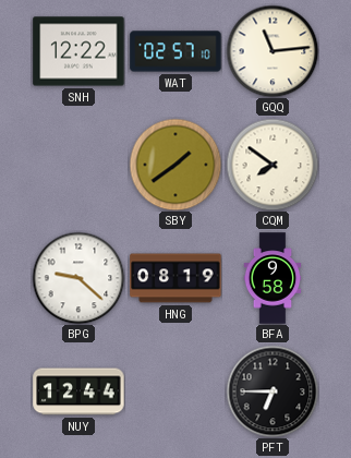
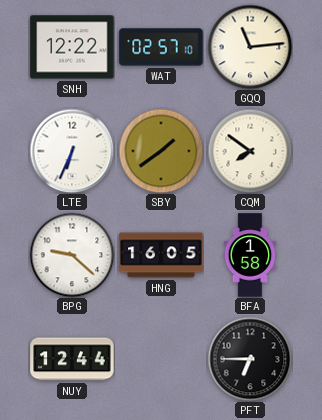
LTE: none -> 6:34 (72, 151)
HNG: 08:19 -> 16:05 (161, 255)
BFA: 9:58 -> 1:58 (250, 255)
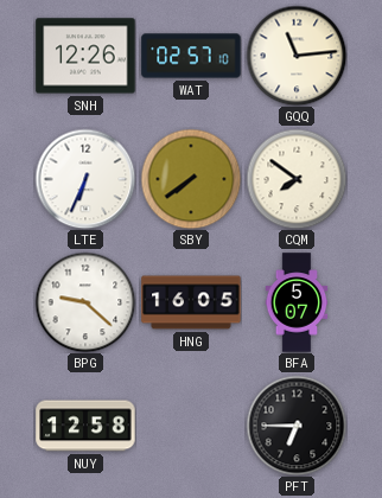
SNH: 12:22 -> 12:26 (85, 56)
SBY: 1:39 -> 7:39 (191, 179)
BFA: 1:58 -> 5:07 (297, 302)
NUY: 12:44 -> 12:58 (85, 426)
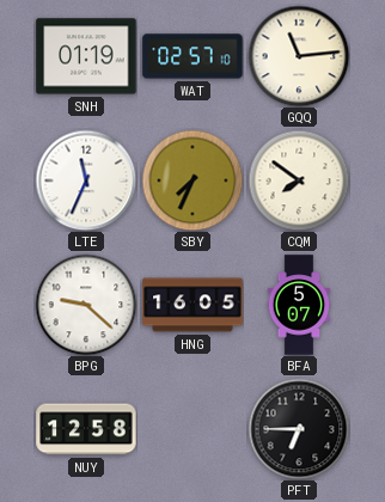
SNH: 12:26 -> 01:19 (86, 56)
LTE: 6:34 -> 11:34 (86, 180)
SBY: 7:39 -> 7:34 (192, 180)
